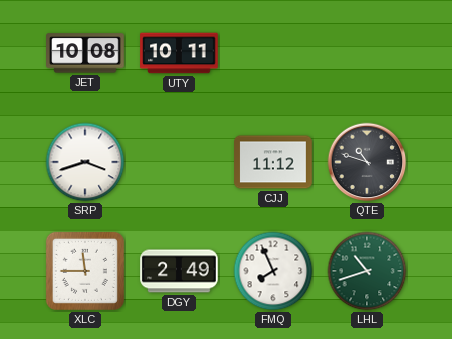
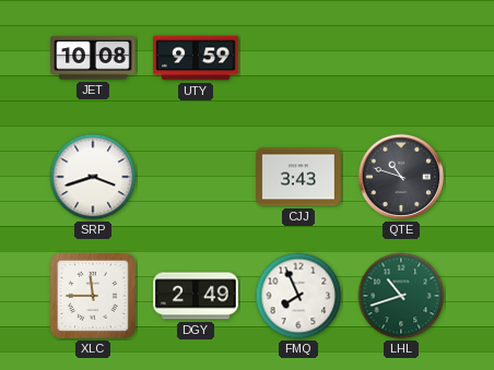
UTY: 10:11 -> 9:59 (196, 58)
CJJ: 11:12 -> 3:43 (298, 177)
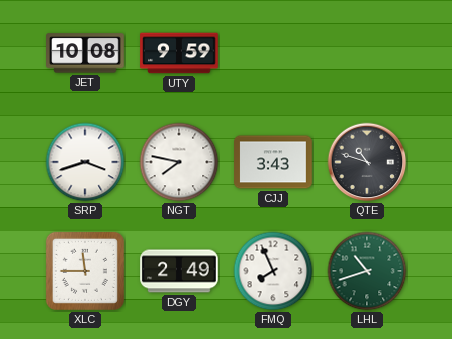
NGT: none -> 7:47 (179, 162)
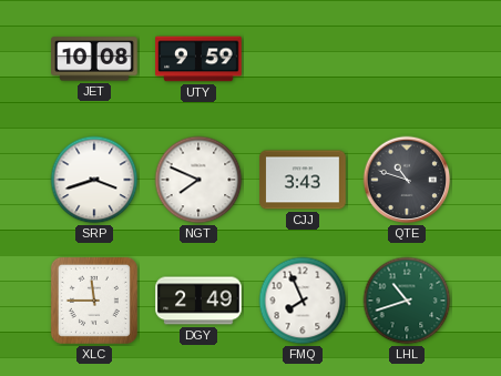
NGT: 7:47 -> 7:49 (198, 180)
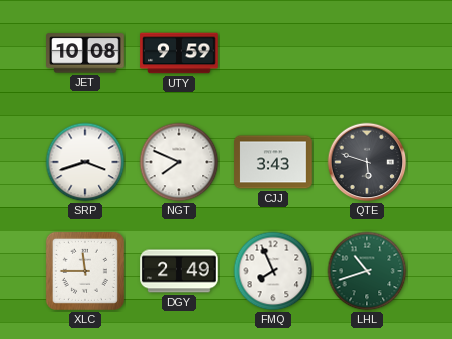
QTE: 10:48 -> 5:48 (367, 162)
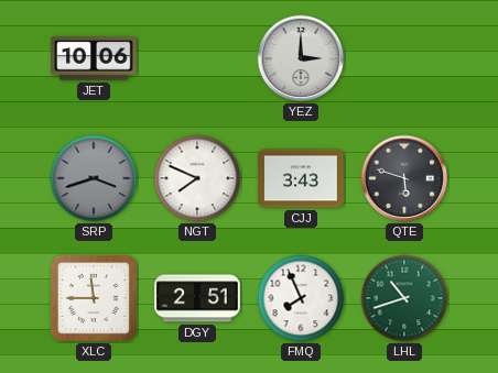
JET: 10:08 -> 10:06 (94, 58)
UTY: 9:59 -> none (179, 53)
YEZ: none -> 3:00 (301, 58)
SRP dial: white -> grey (94, 178)
DGY: 2:49 -> 2:51 (197, 298)
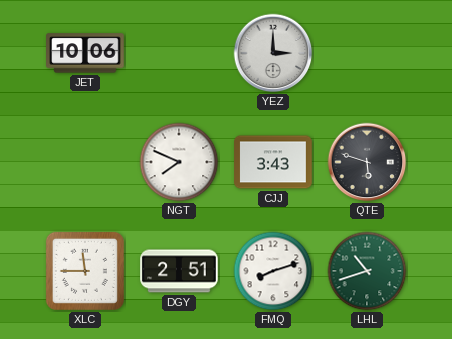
SRP: 3:42 -> none (94, 178)
FMQ: 7:56 -> 8:12 (273, 271)
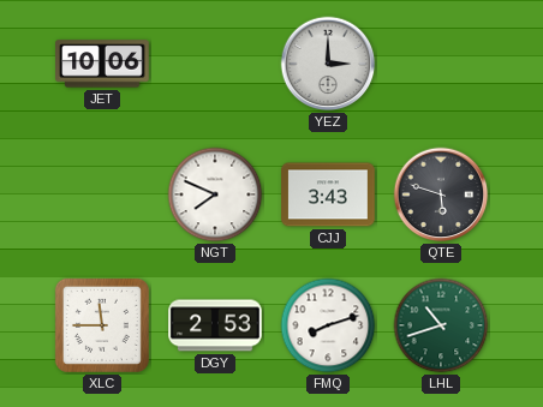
DGY: 2:51 -> 2:53 (215, 325)
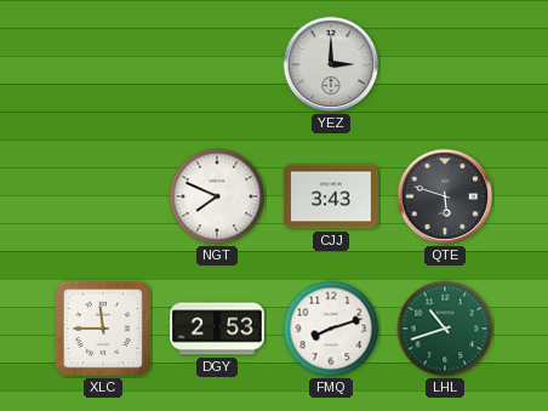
JET: 10:06 -> none (102, 64)
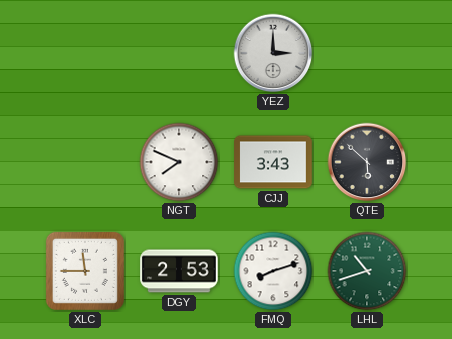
QTE: 5:48 -> 5:52 (367, 162)
